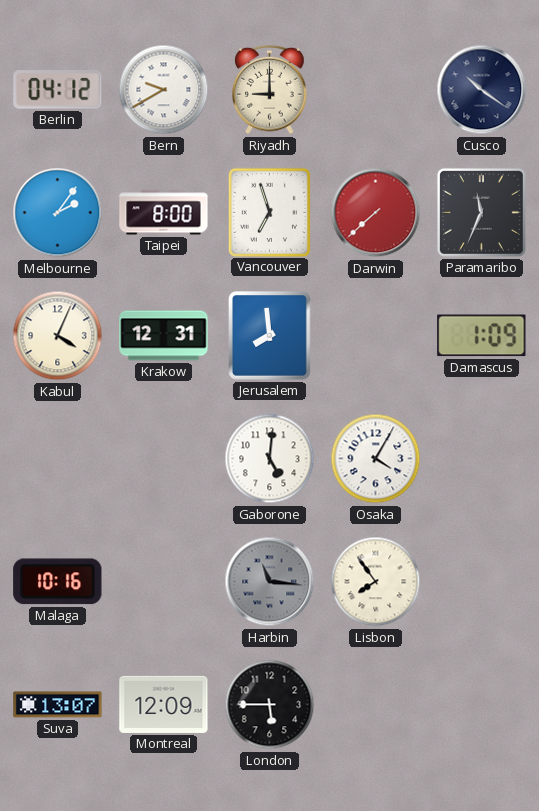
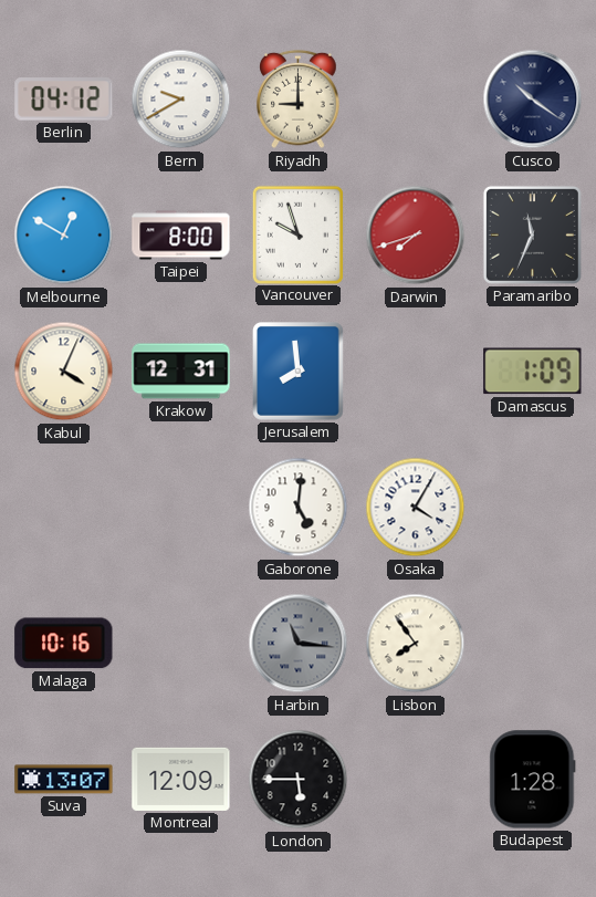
Melbourne: 2:06 -> 12:50 (64, 236)
Vancouver: 6:57 -> 9:57 (297, 234)
Darwin: 7:38 -> 7:42 (416, 236)
Budapest: none -> 1:28 (533, 780)
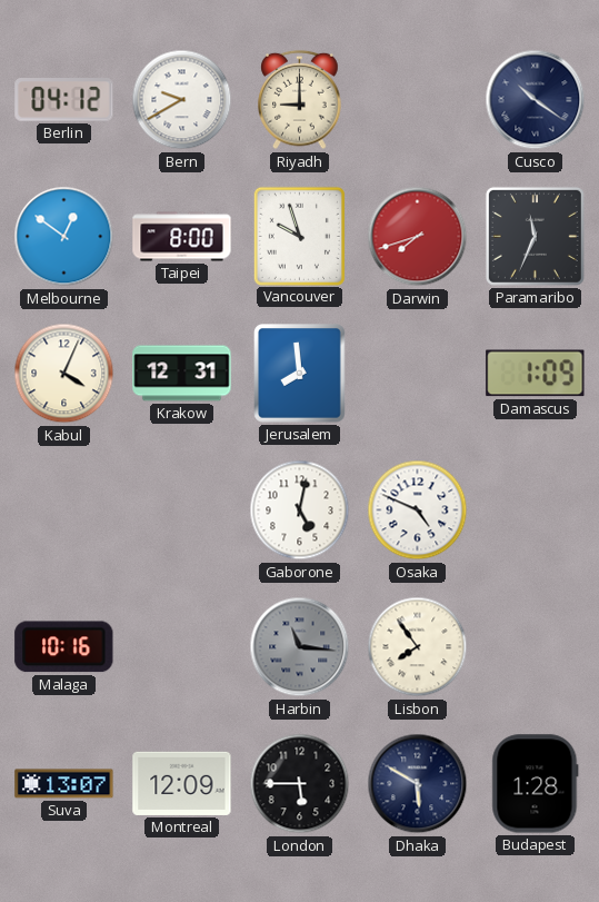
Melbourne: 12:50 -> 12:51 (64, 237)
Gaborone: 5:01 -> 5:02 (300, 511)
Osaka: 4:05 -> 4:49 (418, 511)
Dhaka: none -> 5:50 (418, 784)
